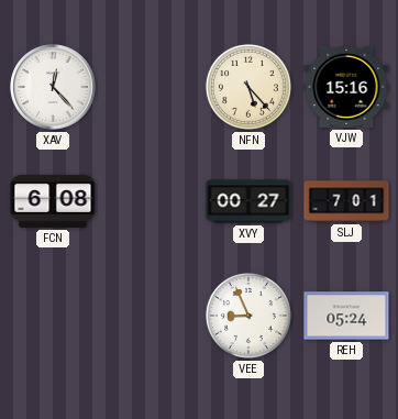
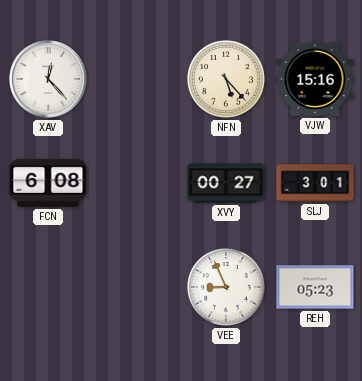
SLJ: 7:01 -> 3:01 (315, 183)
REH: 05:24 -> 05:23 (315, 287)
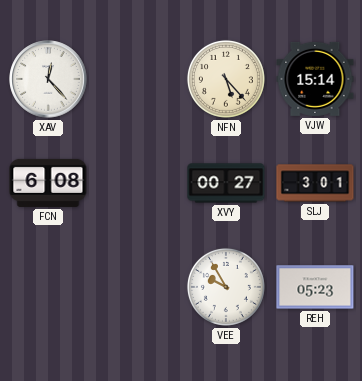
VJW: 15:16 -> 15:14 (315, 79)
VEE: 8:56 -> 9:55 (226, 287)
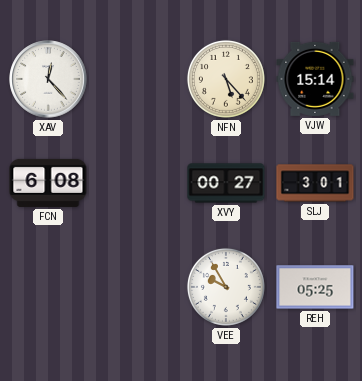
REH: 05:23 -> 05:25 (315, 287)
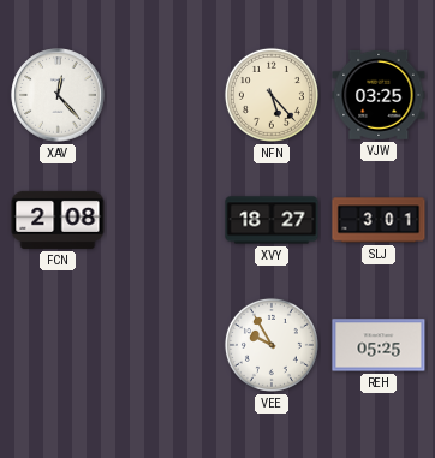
VJW: 15:14 -> 03:25 (379, 95)
FCN: 6:08 -> 2:08 (58, 220)
XVY: 00:27 -> 18:27 (272, 220)
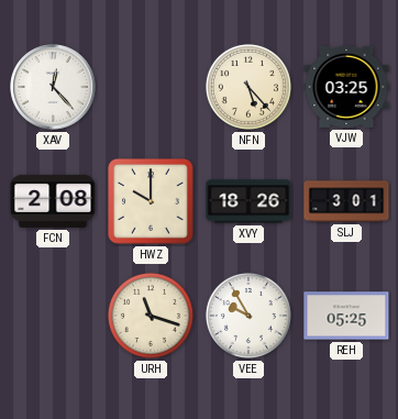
HWZ: none -> 10:00 (151, 201)
XVY: 18:27 -> 18:26 (248, 201)
URH: none -> 11:18 (151, 316)
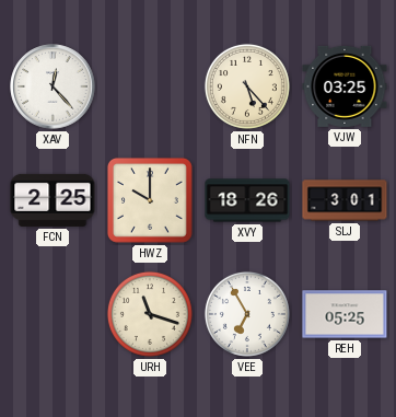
FCN: 2:08 -> 2:25 (53, 200)
VEE: 9:55 -> 6:55 (247, 314)
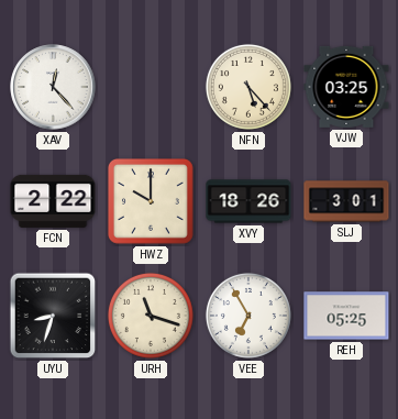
FCN: 2:25 -> 2:22 (53, 201)
UYU: none -> 8:33 (53, 316)
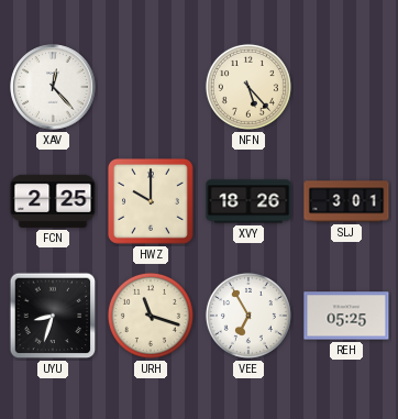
VJW: 03:25 -> none (346, 87)
FCN: 2:22 -> 2:25 (53, 201)
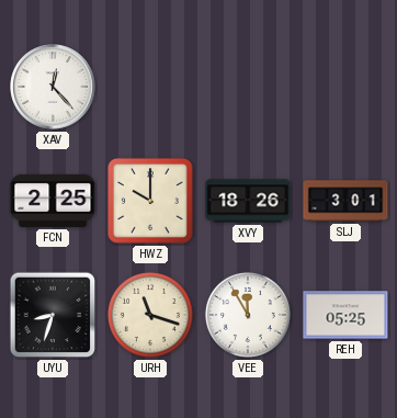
NFN: 5:23 -> none (248, 87)
VEE: 6:55 -> 11:55 (248, 315)
